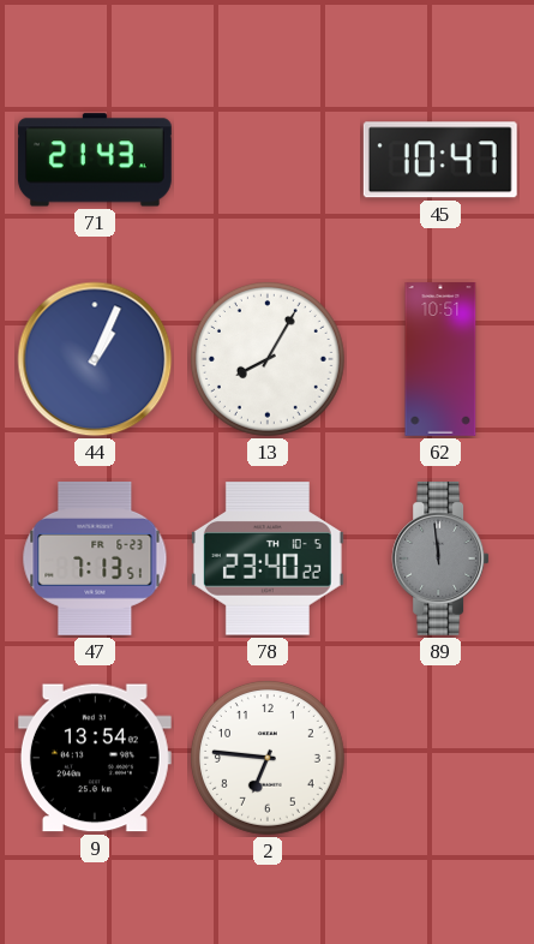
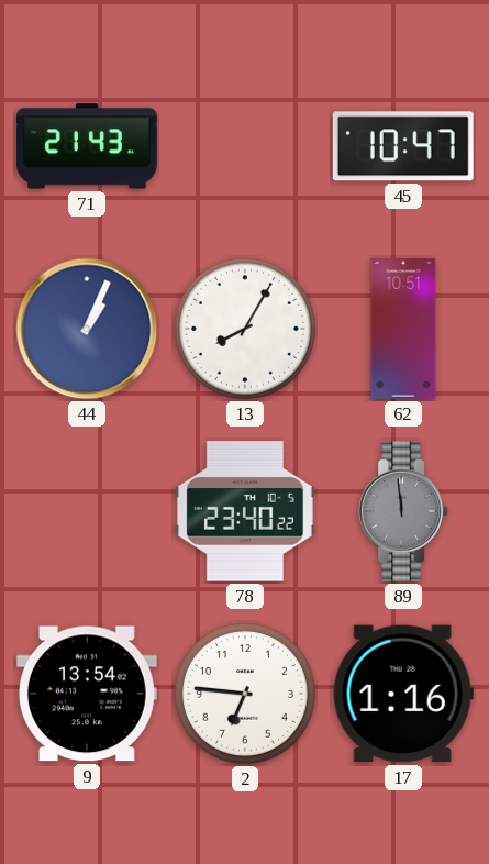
47: 7:13 -> none (95, 558)
17: none -> 1:16 (403, 694)
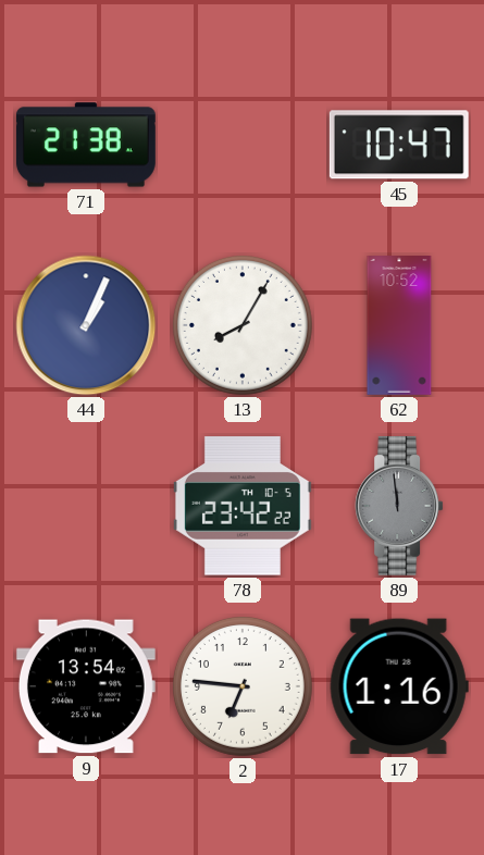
71: 21:43 -> 21:38 (86, 145)
62: 10:51 -> 10:52 (399, 326)
78: 23:40 -> 23:42 (243, 506)
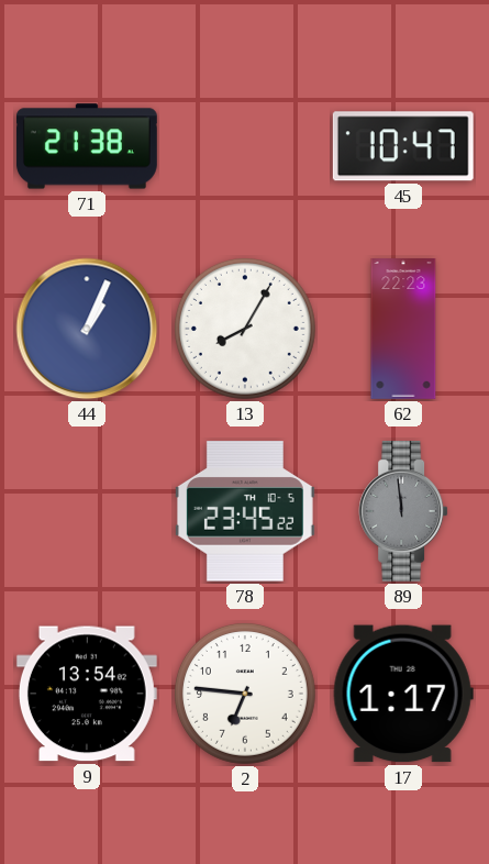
62: 10:52 -> 22:23 (403, 330)
78: 23:42 -> 23:45 (245, 511)
17: 1:16 -> 1:17 (403, 694)
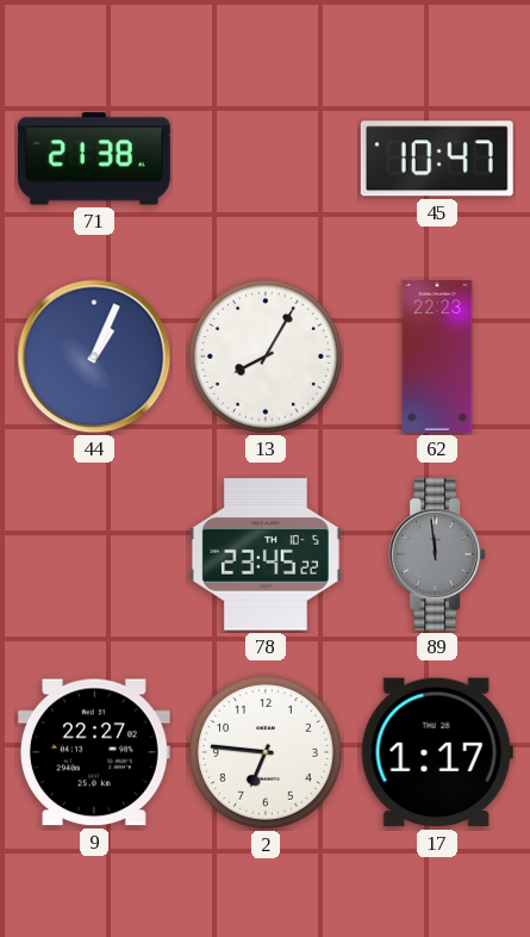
9: 13:54 -> 22:27 (94, 752)
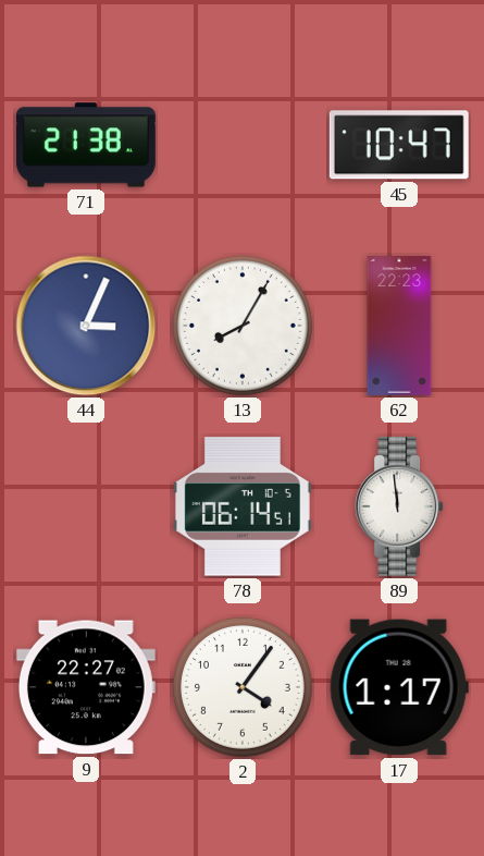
44: 1:04 -> 3:04 (86, 326)
78: 23:45 -> 06:14 (243, 506)
89 dial: grey -> white (399, 506)
2: 6:46 -> 4:06 (243, 687)
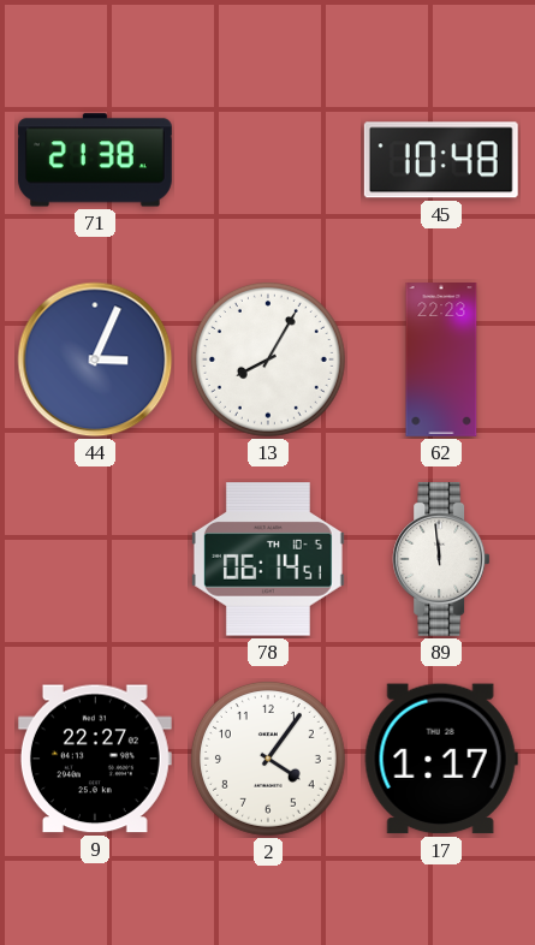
45: 10:47 -> 10:48 (441, 160)
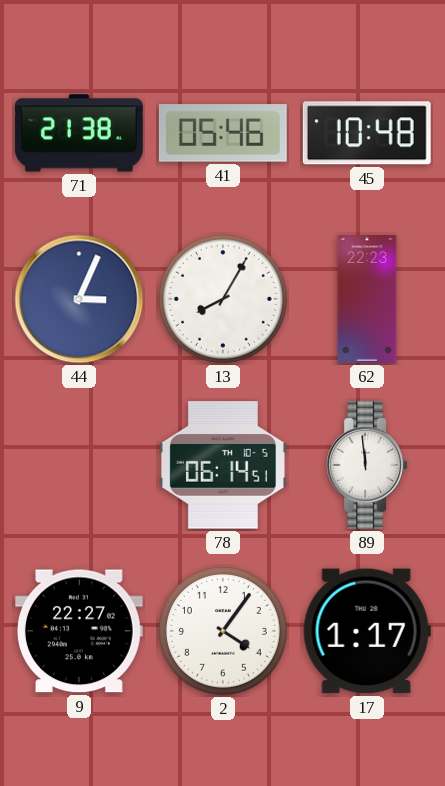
41: none -> 05:46 (223, 133)
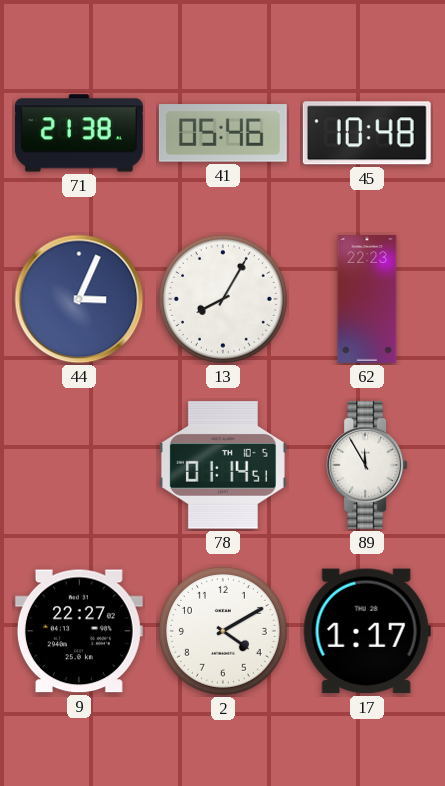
78: 06:14 -> 01:14 (223, 465)
89: 11:59 -> 11:55 (367, 465)
2: 4:06 -> 4:10 (223, 631)
